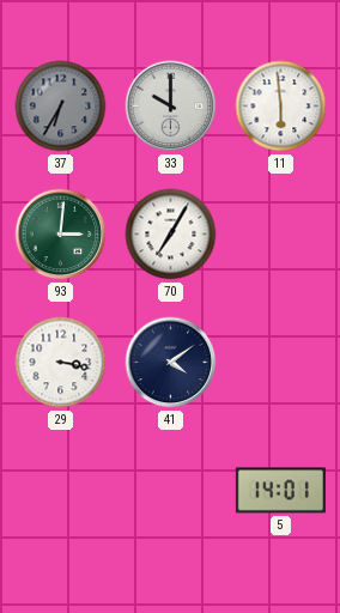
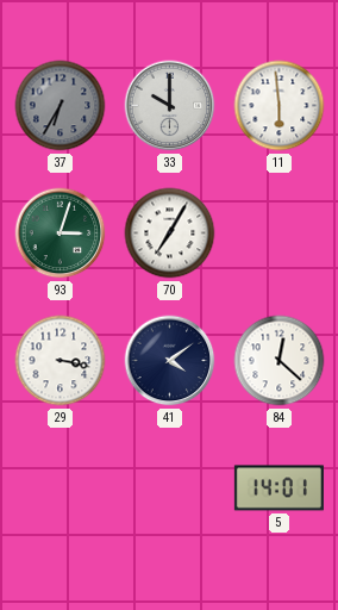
93: 3:01 -> 3:03 (61, 234)
84: none -> 12:22 (280, 361)
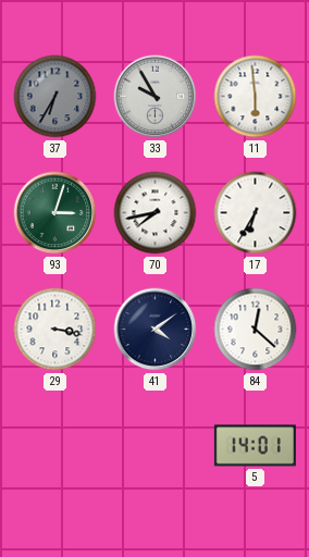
33: 10:00 -> 9:55 (156, 97)
70: 7:05 -> 7:43 (156, 213)
17: none -> 6:35 (256, 213)
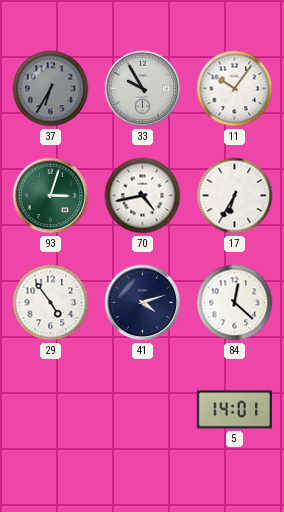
11: 5:59 -> 10:06 (235, 89)
70: 7:43 -> 4:43 (143, 196)
29: 3:17 -> 4:54 (51, 303)
41: 4:09 -> 4:12 (143, 303)
